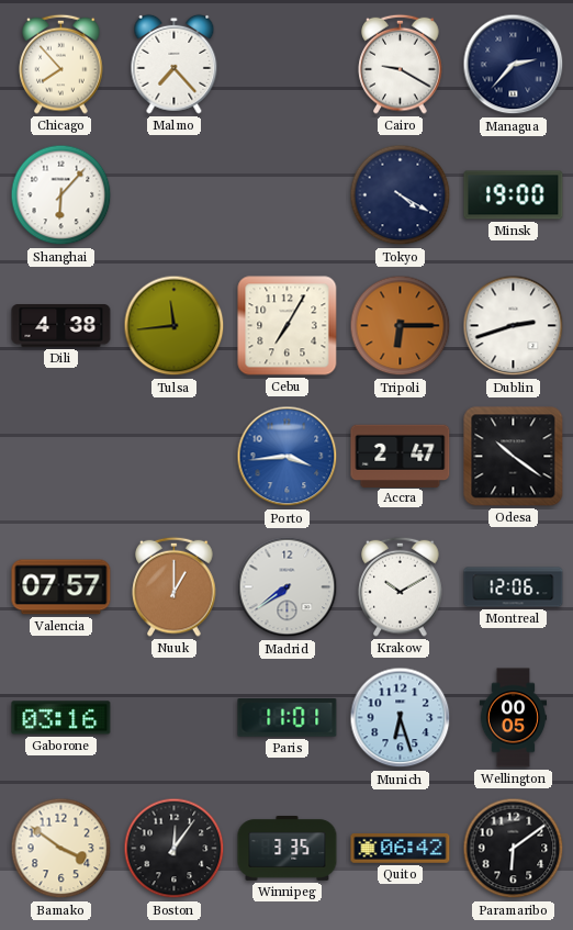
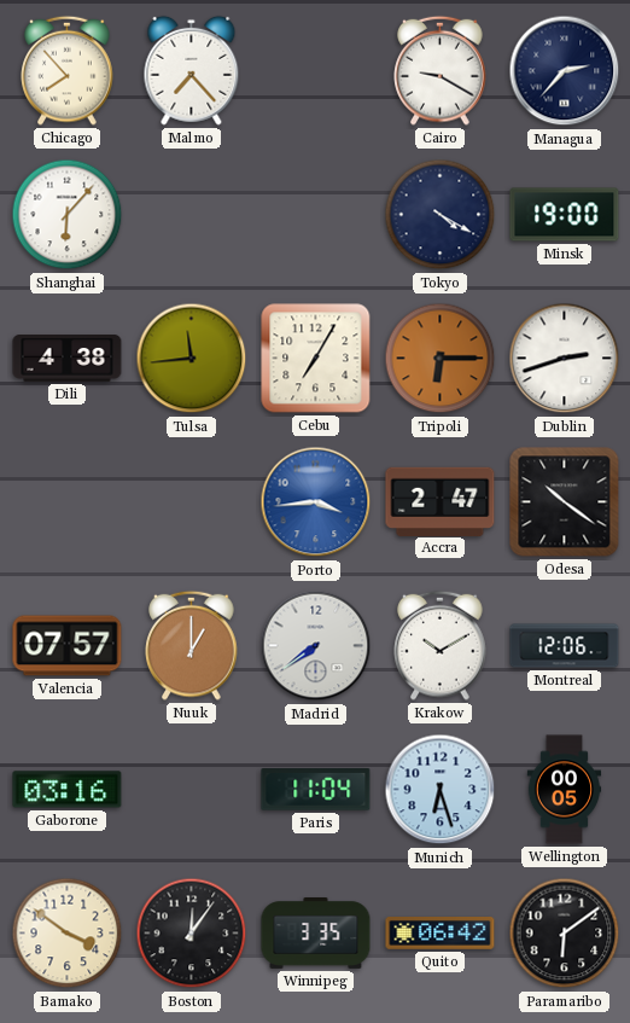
Paris: 11:01 -> 11:04 (316, 790)
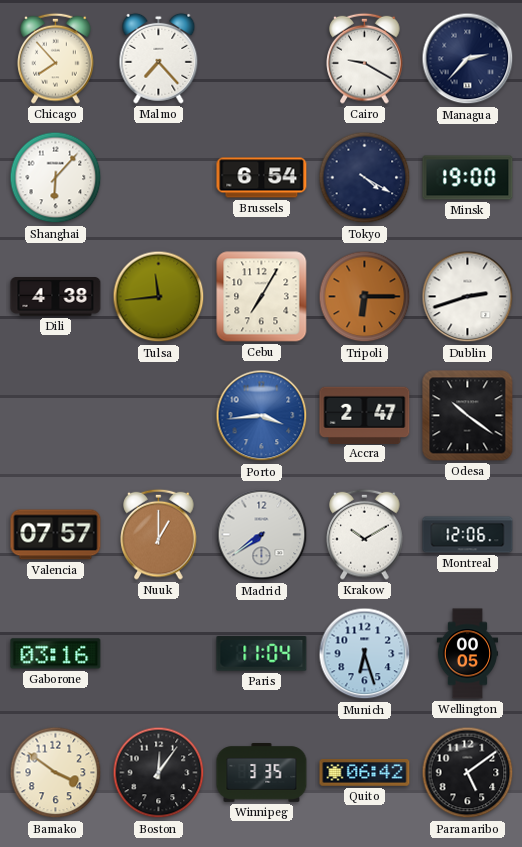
Brussels: none -> 6:54 (262, 178)
Paramaribo: 6:09 -> 5:09 (468, 773)
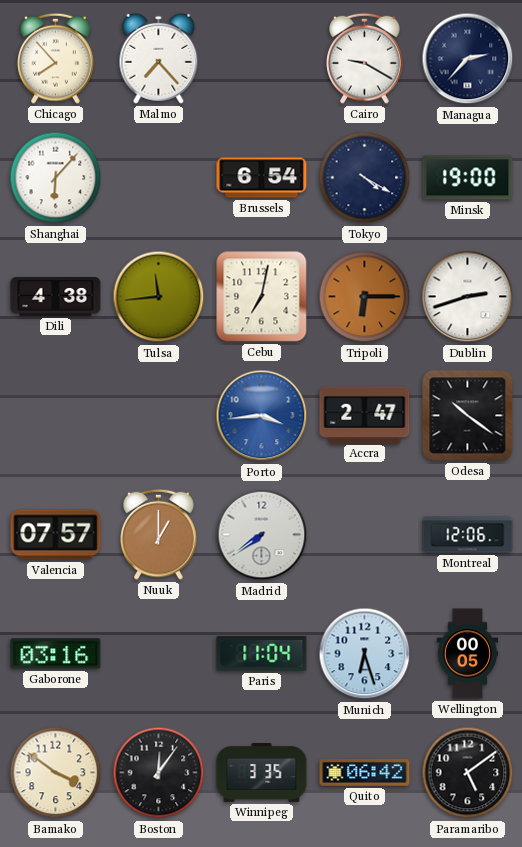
Cebu: 7:05 -> 7:02 (262, 297)
Krakow: 10:10 -> none (365, 534)
